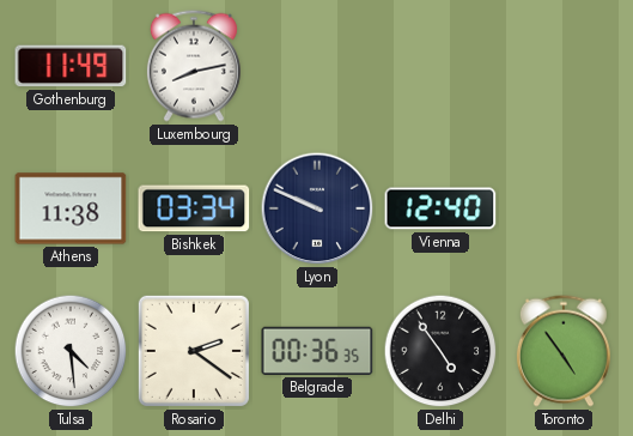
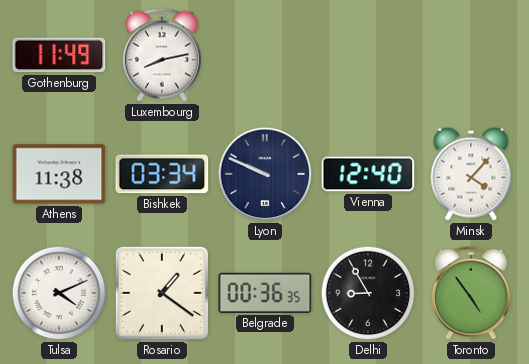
Minsk: none -> 4:07 (471, 174)
Tulsa: 4:29 -> 4:11 (59, 293)
Rosario: 2:21 -> 1:21 (162, 293)
Delhi: 4:54 -> 8:55 (368, 293)
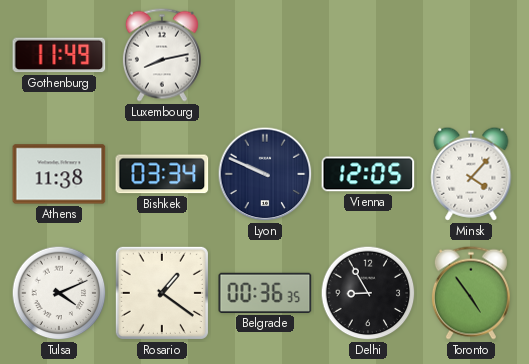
Vienna: 12:40 -> 12:05 (368, 174)
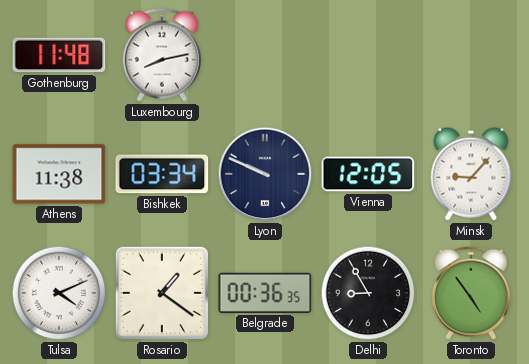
Gothenburg: 11:49 -> 11:48 (59, 55)
Minsk: 4:07 -> 9:07 (471, 174)
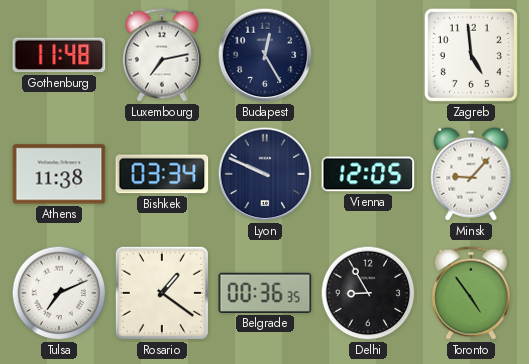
Luxembourg: 8:13 -> 7:13 (162, 55)
Budapest: none -> 12:25 (265, 55)
Zagreb: none -> 4:59 (471, 55)
Tulsa: 4:11 -> 7:11 (59, 293)
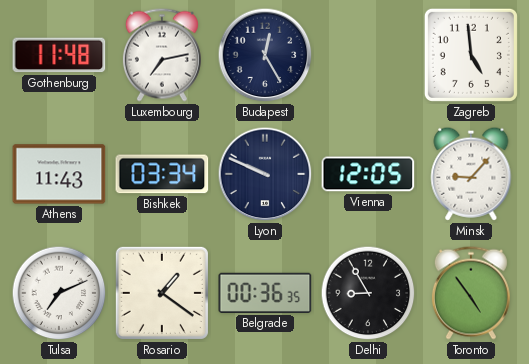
Athens: 11:38 -> 11:43 (59, 174)
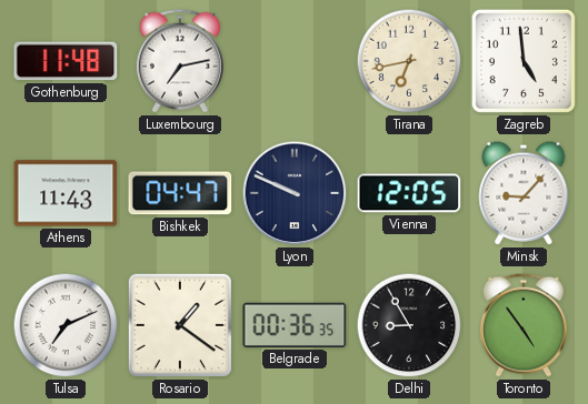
Budapest: 12:25 -> none (265, 55)
Tirana: none -> 6:43 (409, 61)
Bishkek: 03:34 -> 04:47 (180, 193)
